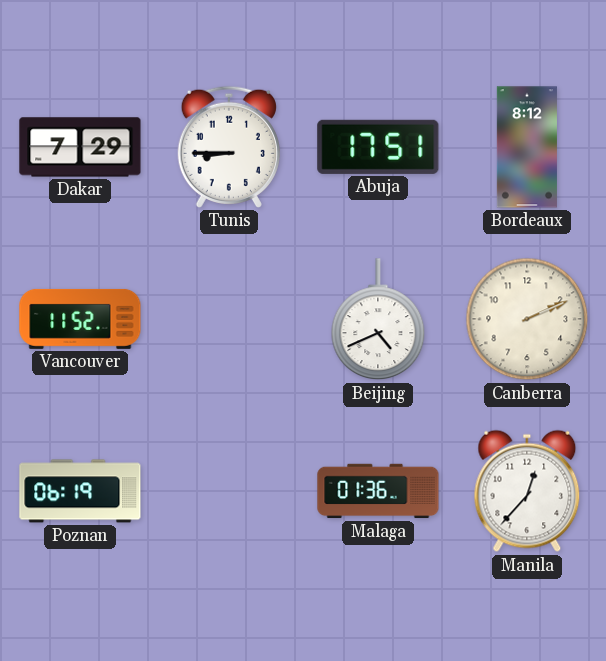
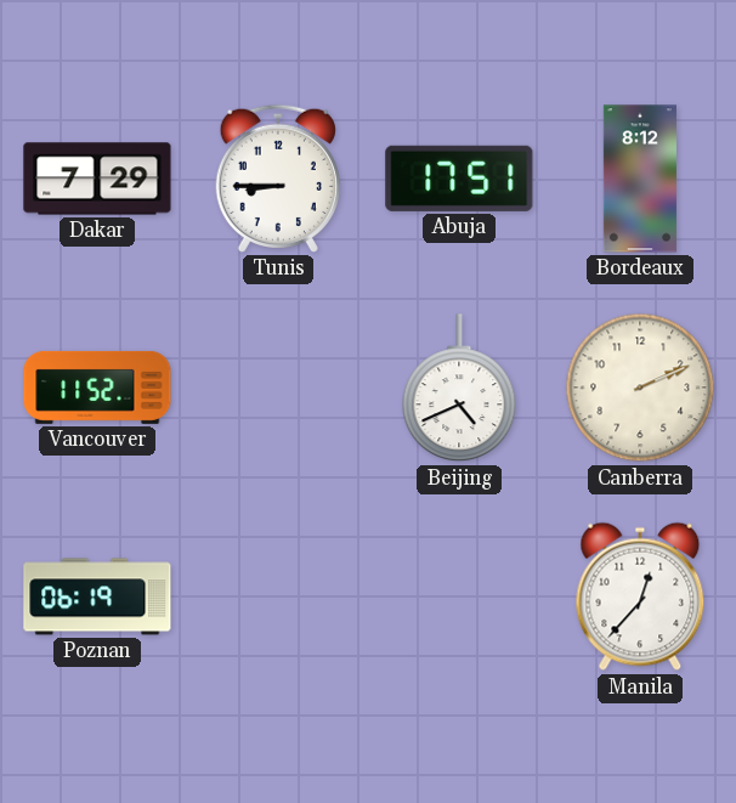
Malaga: 01:36 -> none (378, 491)
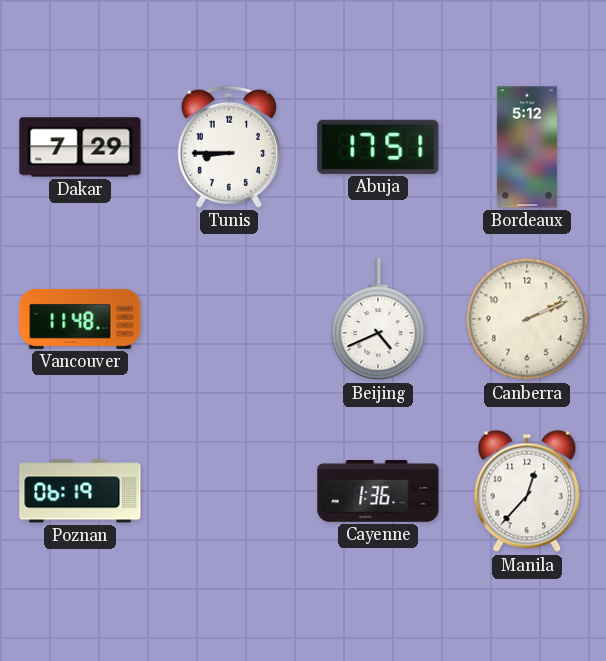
Bordeaux: 8:12 -> 5:12 (527, 147)
Vancouver: 11:52 -> 11:48 (80, 319)
Cayenne: none -> 1:36 (378, 492)
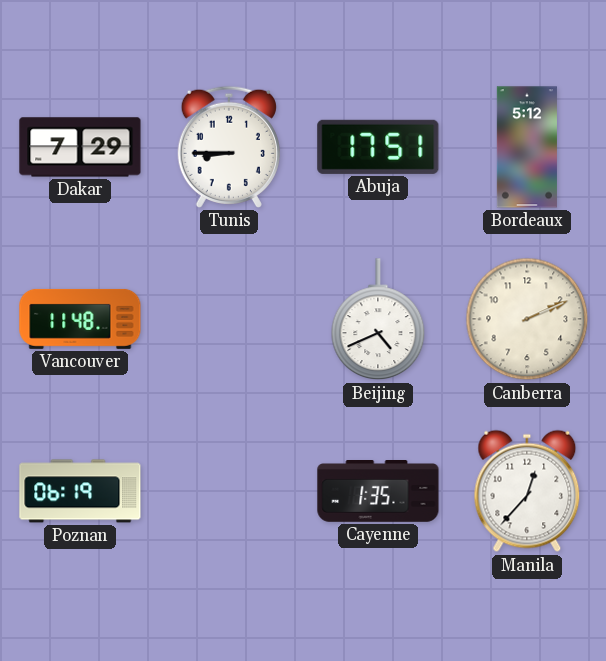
Cayenne: 1:36 -> 1:35 (378, 492)
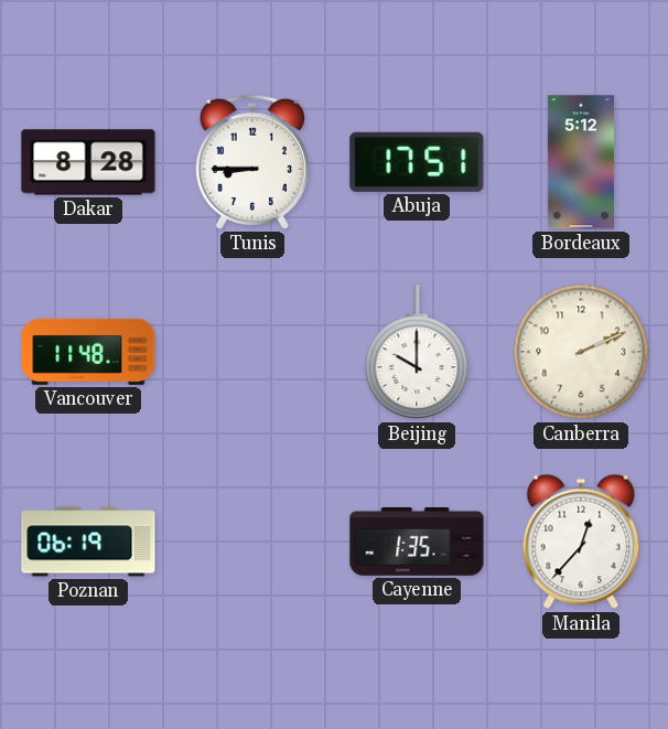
Dakar: 7:29 -> 8:28 (88, 162)
Beijing: 4:41 -> 10:00 (417, 353)
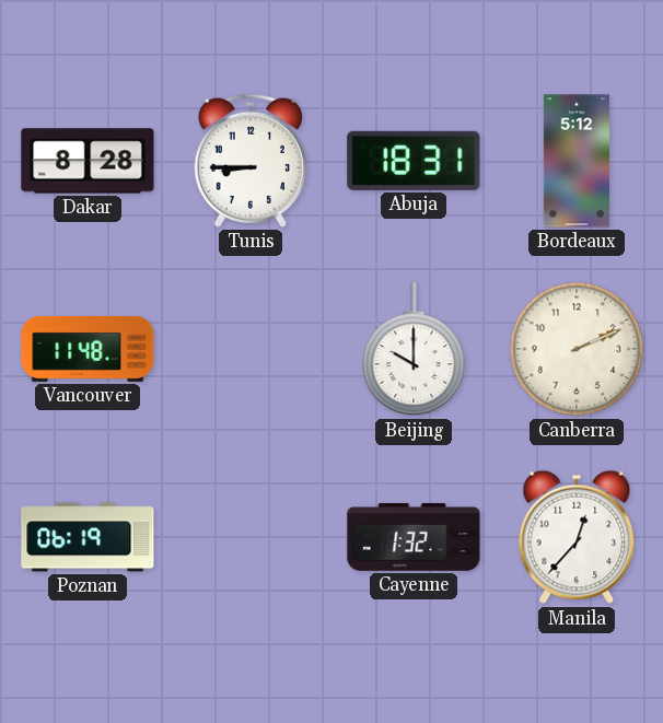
Abuja: 17:51 -> 18:31 (414, 161)
Cayenne: 1:35 -> 1:32 (414, 538)
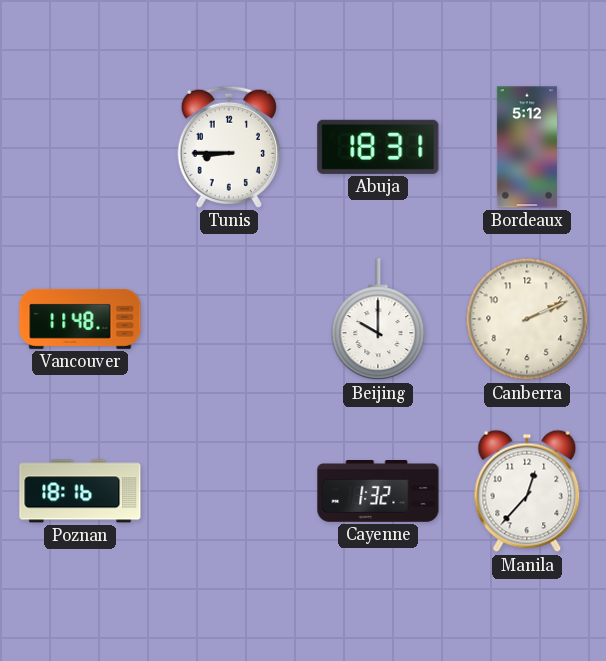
Dakar: 8:28 -> none (88, 161)
Poznan: 06:19 -> 18:16 (80, 491)
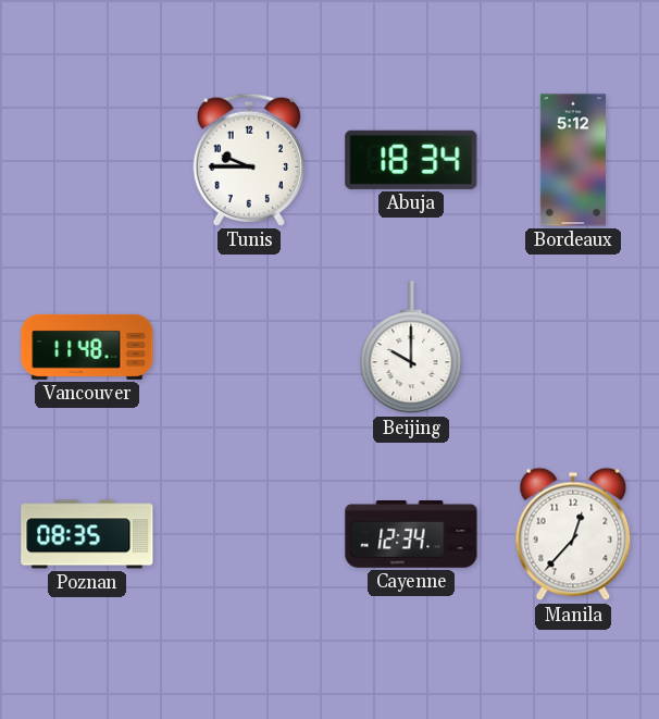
Tunis: 8:45 -> 9:45 (249, 160)
Abuja: 18:31 -> 18:34 (411, 160)
Canberra: 2:11 -> none (527, 319)
Poznan: 18:16 -> 08:35 (87, 534)
Cayenne: 1:32 -> 12:34 (411, 535)
